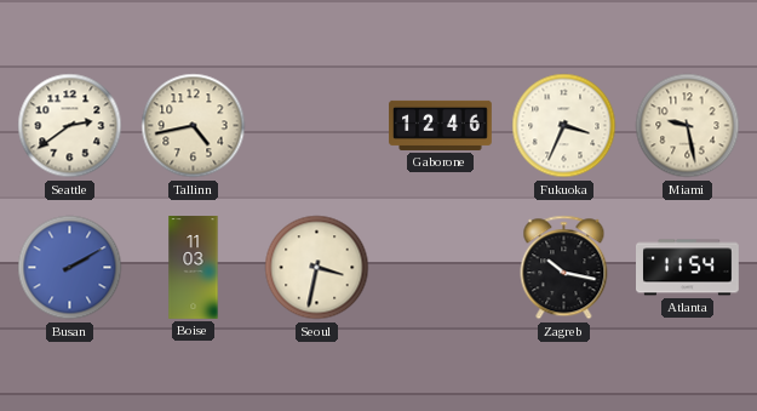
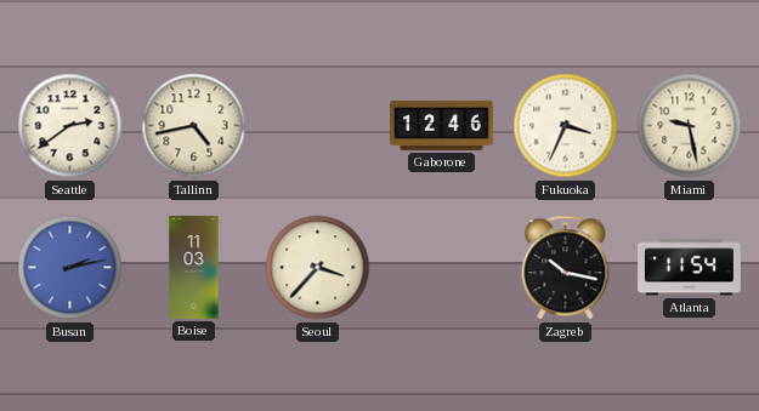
Busan: 2:10 -> 2:13 (70, 268)
Seoul: 3:32 -> 3:37 (318, 268)
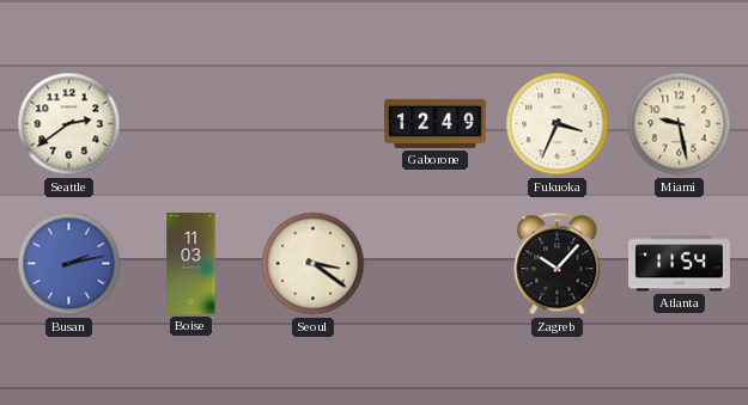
Tallinn: 4:43 -> none (194, 126)
Gaborone: 12:46 -> 12:49 (436, 123)
Seoul: 3:37 -> 3:21 (314, 264)
Zagreb: 10:17 -> 10:07 (558, 264)
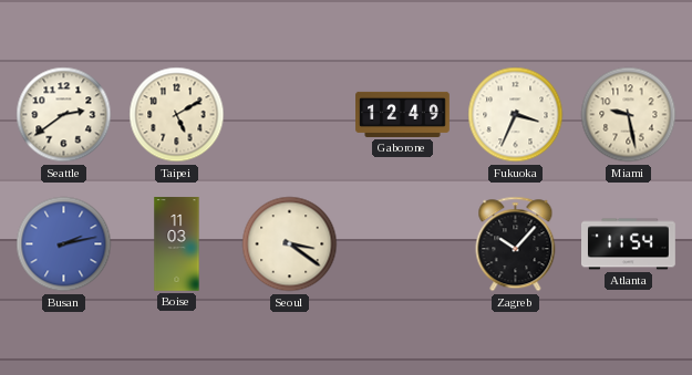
Taipei: none -> 5:10 (177, 115)
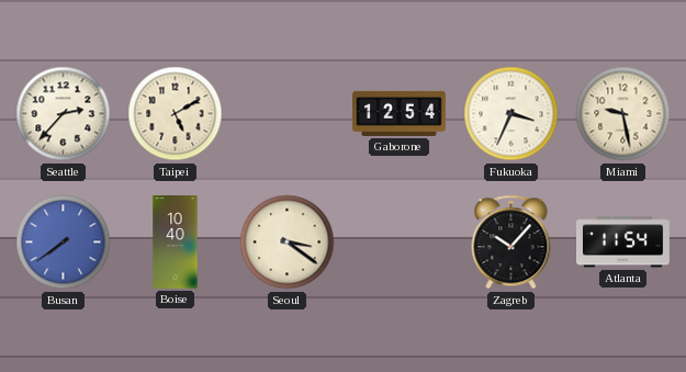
Seattle: 2:39 -> 2:37 (64, 114)
Gaborone: 12:49 -> 12:54 (400, 113)
Busan: 2:13 -> 7:39 (64, 243)
Boise: 11:03 -> 10:40 (176, 243)
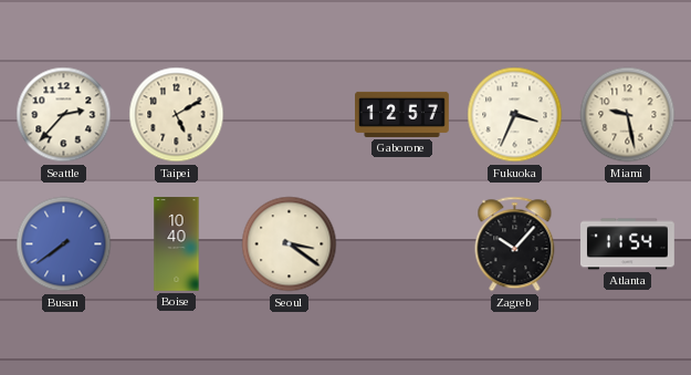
Gaborone: 12:54 -> 12:57 (402, 114)
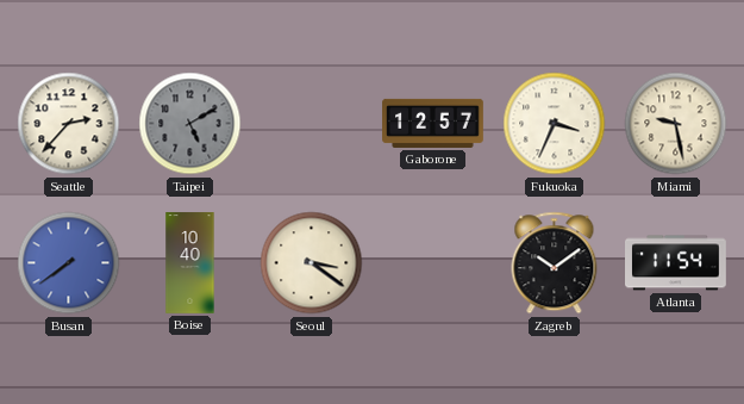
Taipei dial: cream -> grey (190, 124)
Zagreb: 10:07 -> 10:09 (555, 263)
